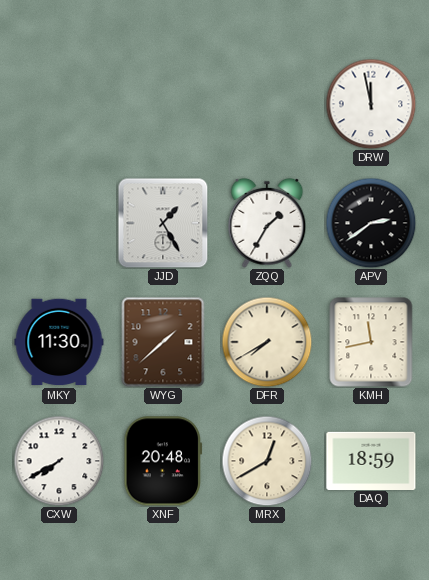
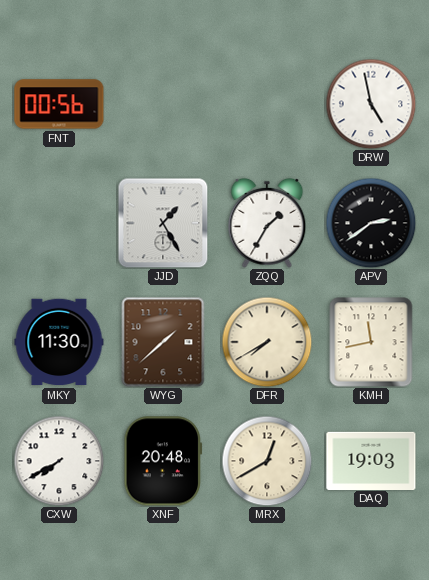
FNT: none -> 00:56 (59, 104)
DRW: 11:58 -> 4:58 (371, 104)
DAQ: 18:59 -> 19:03 (371, 460)
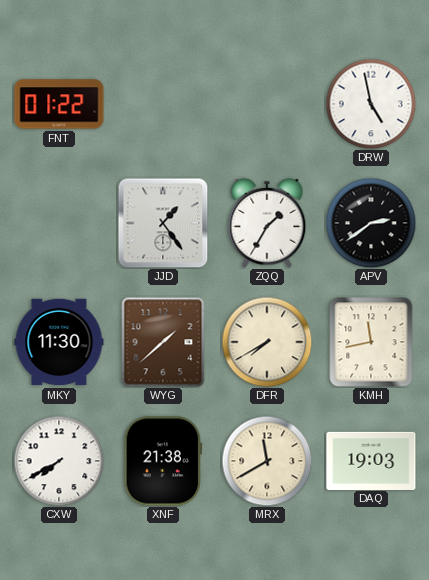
FNT: 00:56 -> 01:22 (59, 104)
JJD: 1:25 -> 1:24 (163, 223)
XNF: 20:48 -> 21:38 (163, 461)
MRX: 12:40 -> 11:40 (267, 461)
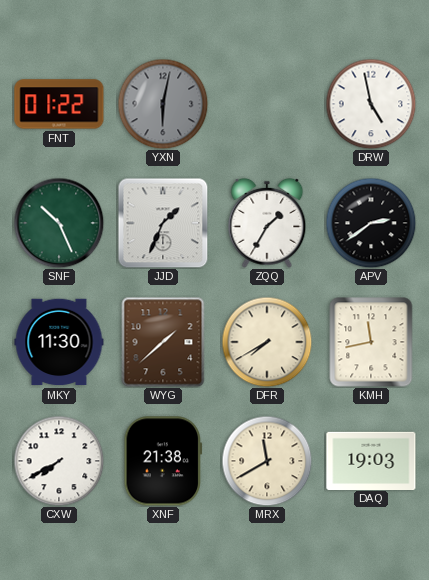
YXN: none -> 6:02 (163, 104)
SNF: none -> 10:26 (59, 223)
JJD: 1:24 -> 1:34 (163, 223)
